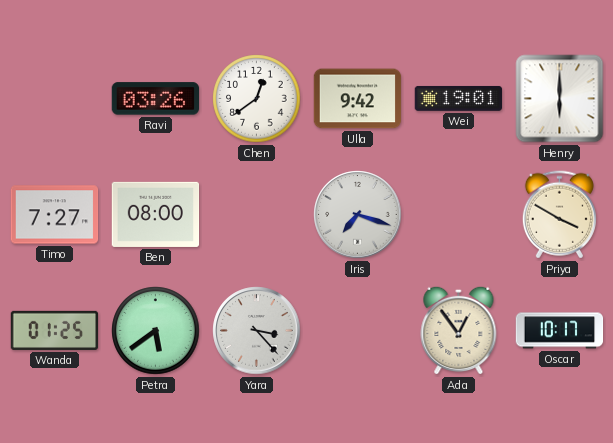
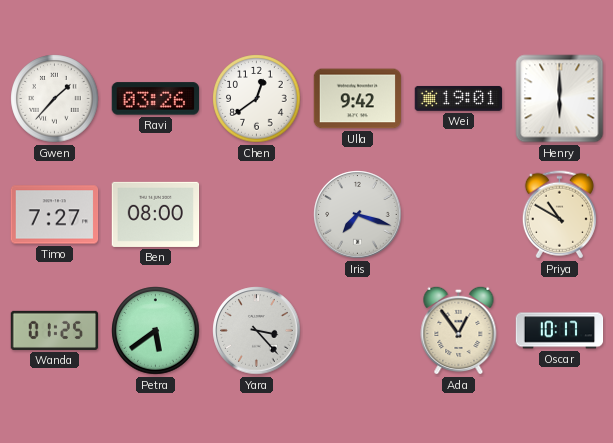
Gwen: none -> 1:37 (55, 99)
Priya: 3:50 -> 10:50 (559, 215)
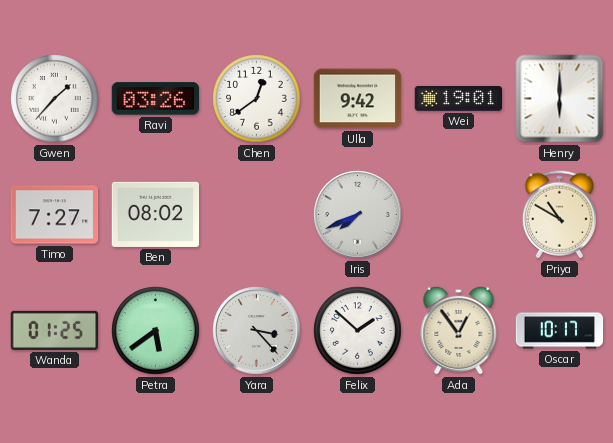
Ben: 08:00 -> 08:02 (156, 214)
Iris: 7:18 -> 7:41 (358, 215)
Felix: none -> 1:52 (358, 331)
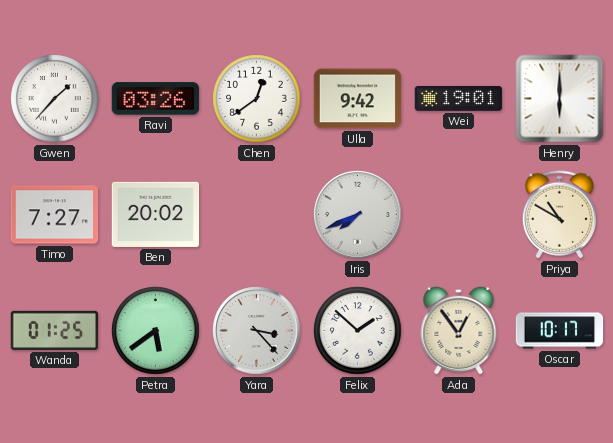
Ben: 08:02 -> 20:02 (156, 214)
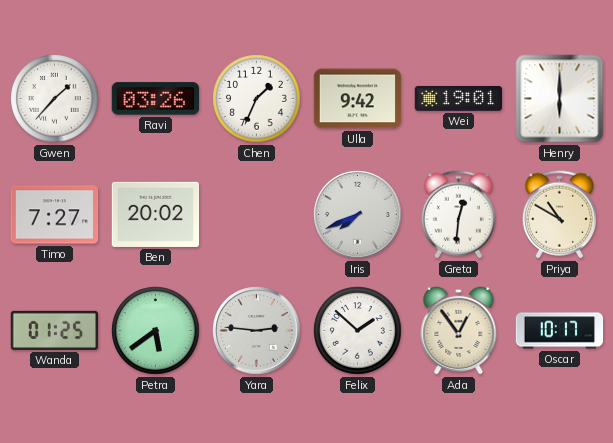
Chen: 12:39 -> 1:34 (257, 99)
Greta: none -> 12:31 (458, 215)
Yara: 3:23 -> 2:46 (257, 331)
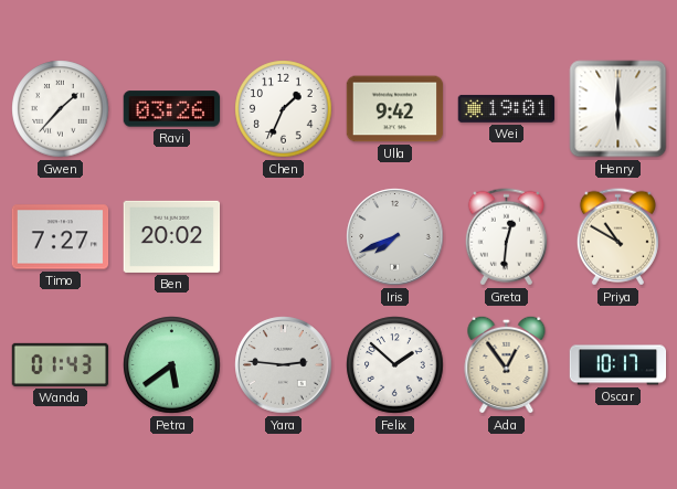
Wanda: 01:25 -> 01:43 (61, 364)
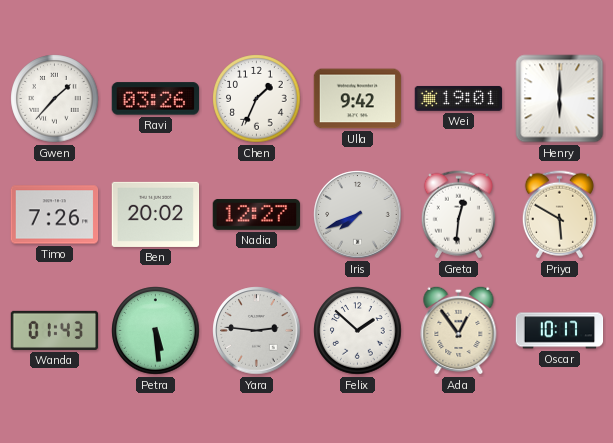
Timo: 7:27 -> 7:26 (55, 215)
Nadia: none -> 12:27 (257, 215)
Priya: 10:50 -> 5:50 (559, 215)
Petra: 5:39 -> 5:29 (156, 331)
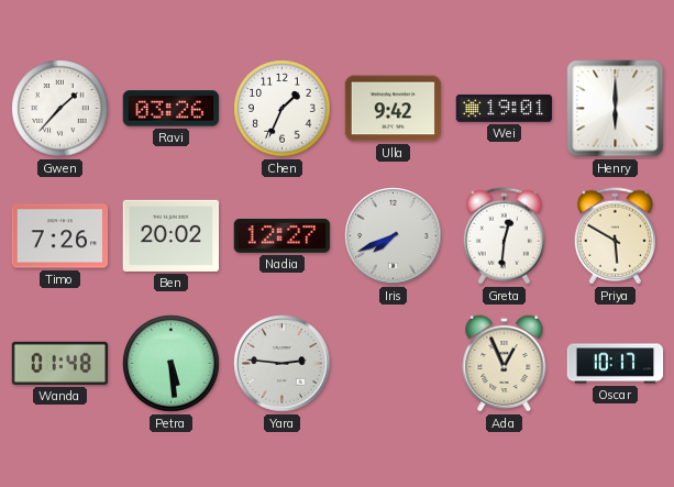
Wanda: 01:43 -> 01:48 (60, 363)
Felix: 1:52 -> none (358, 331)
Ada: 12:54 -> 12:56 (505, 363)
